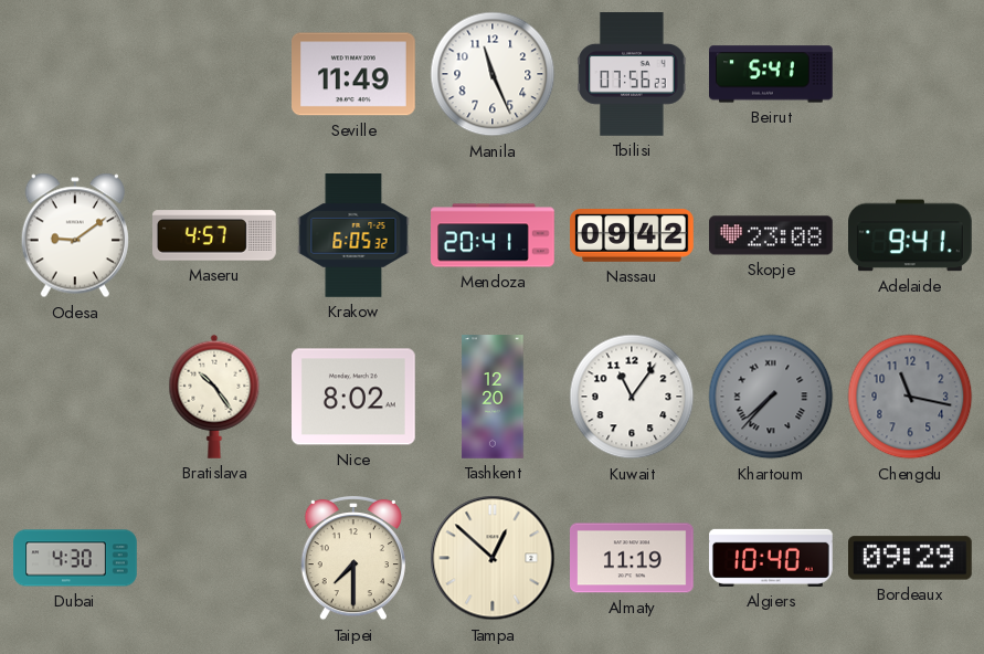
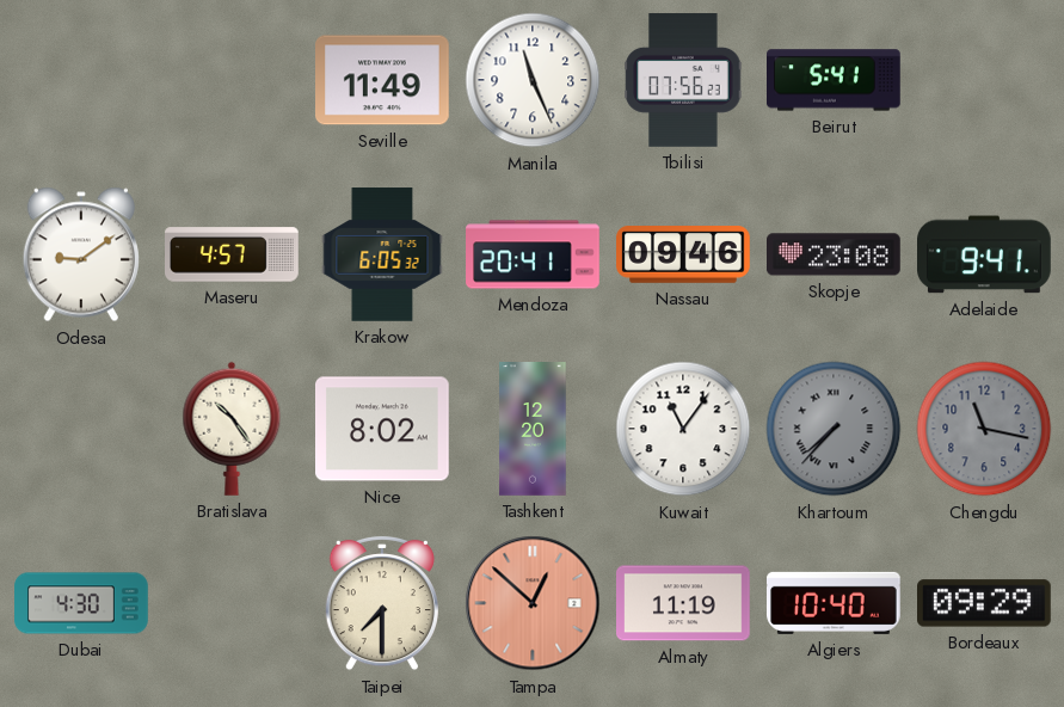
Nassau: 09:42 -> 09:46 (683, 256)
Tampa dial: cream -> salmon (533, 603)
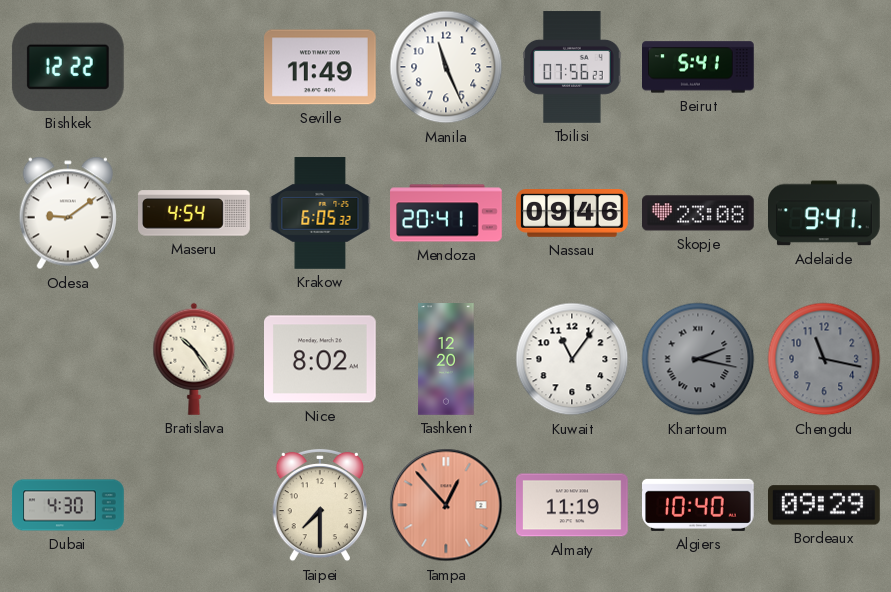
Bishkek: none -> 12:22 (68, 66)
Maseru: 4:57 -> 4:54 (194, 213)
Khartoum: 7:37 -> 2:17 (698, 359)
Tampa: 12:52 -> 12:53 (446, 505)
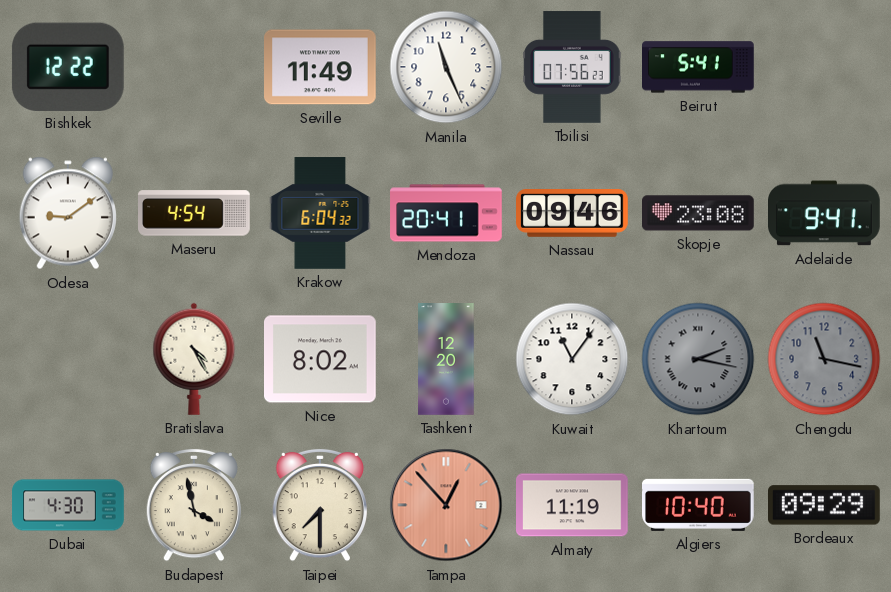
Krakow: 6:05 -> 6:04 (320, 213)
Bratislava: 10:24 -> 4:25 (194, 359)
Budapest: none -> 3:58 (194, 505)
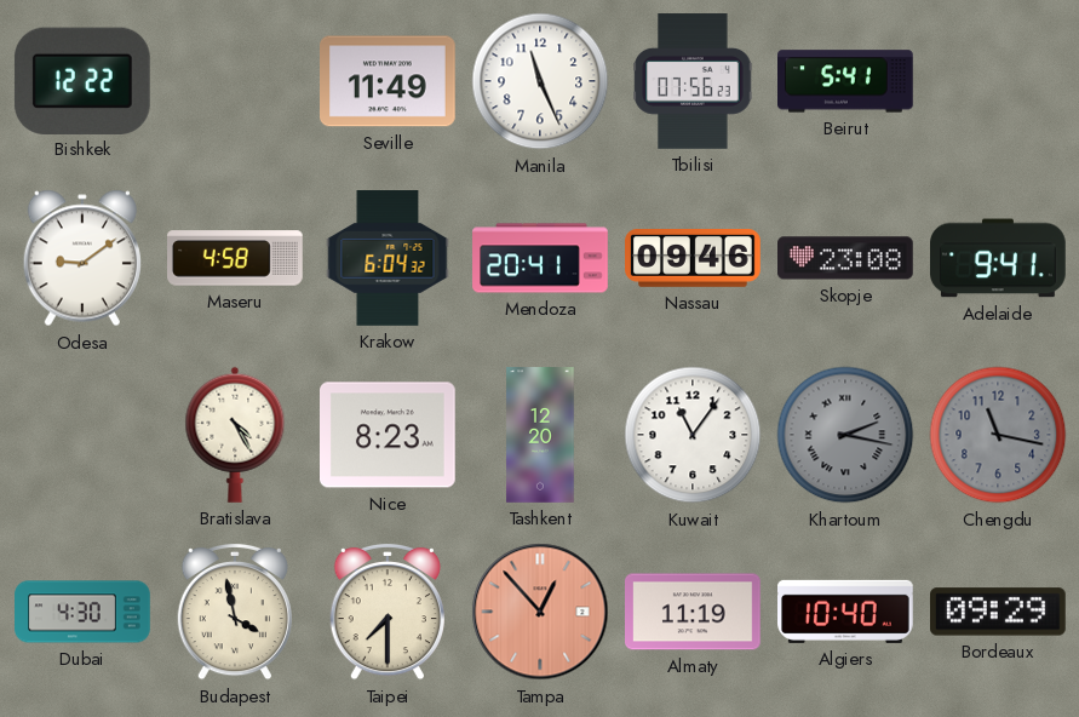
Maseru: 4:54 -> 4:58 (235, 258)
Nice: 8:02 -> 8:23 (389, 435)
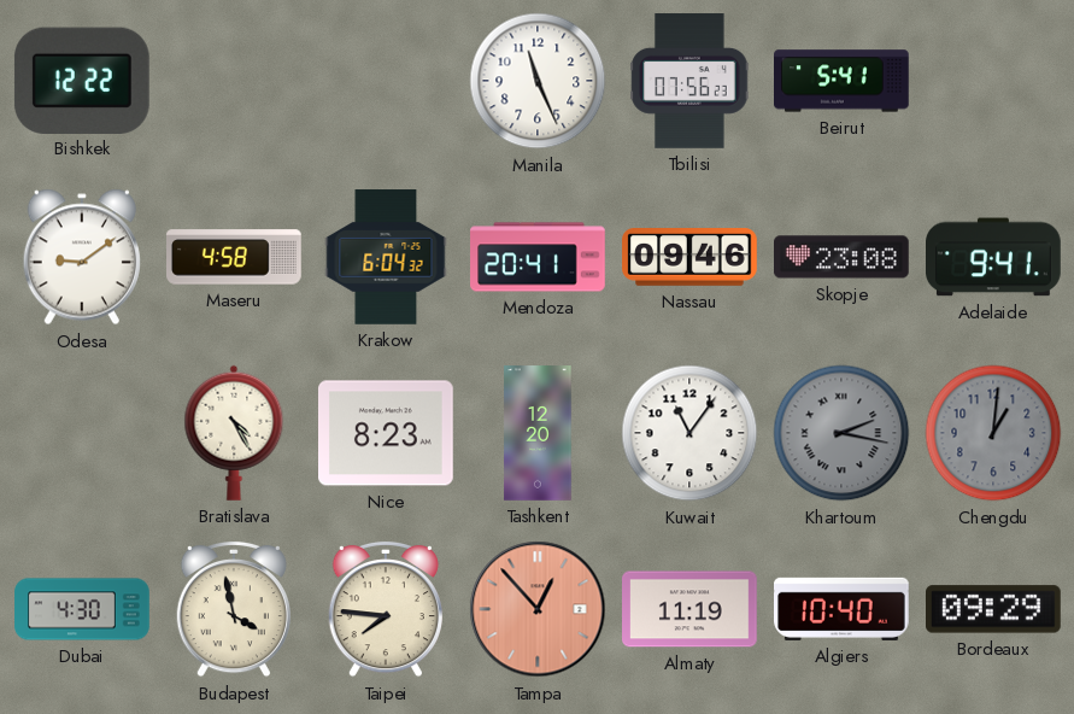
Seville: 11:49 -> none (389, 81)
Chengdu: 11:17 -> 1:01 (993, 433)
Taipei: 7:30 -> 7:46 (386, 609)
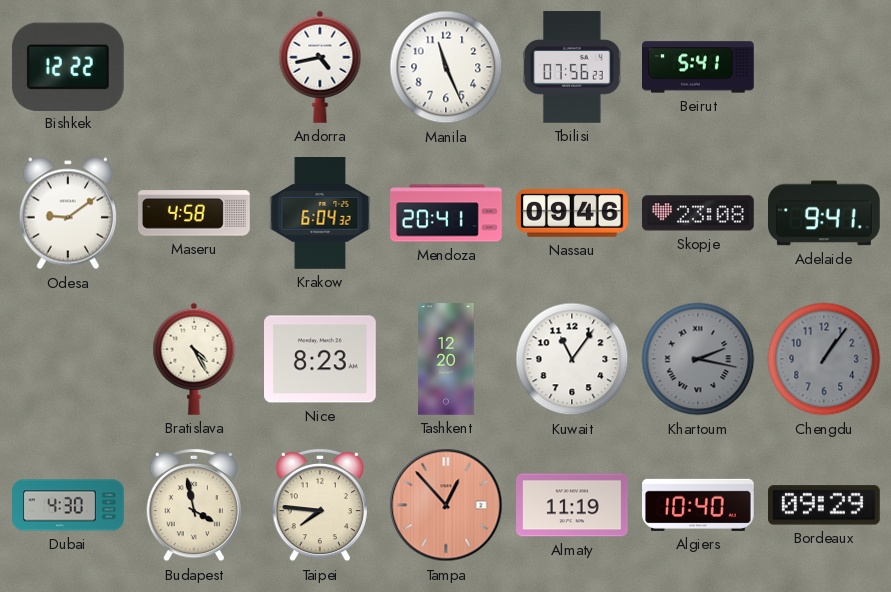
Andorra: none -> 4:43 (320, 67)
Chengdu: 1:01 -> 1:06 (824, 359)
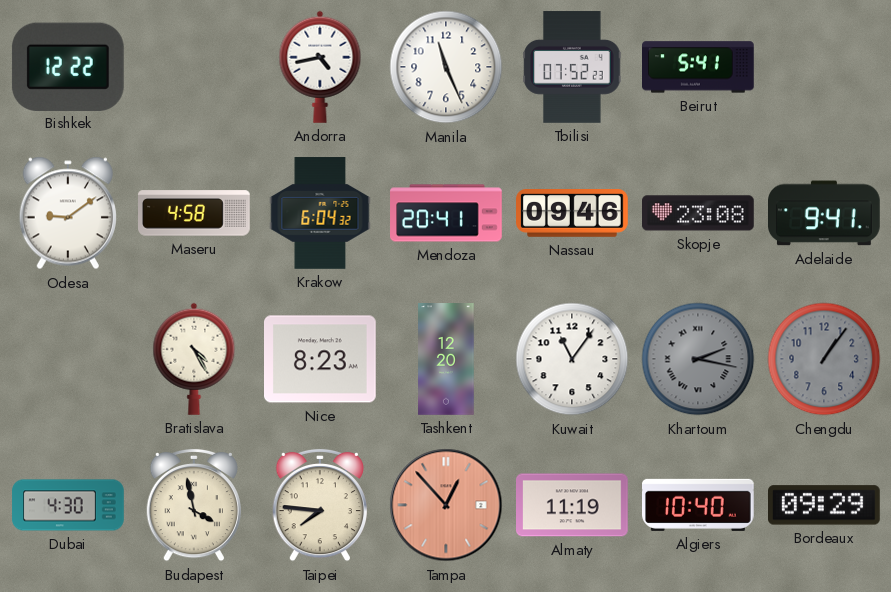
Tbilisi: 07:56 -> 07:52 (572, 67)
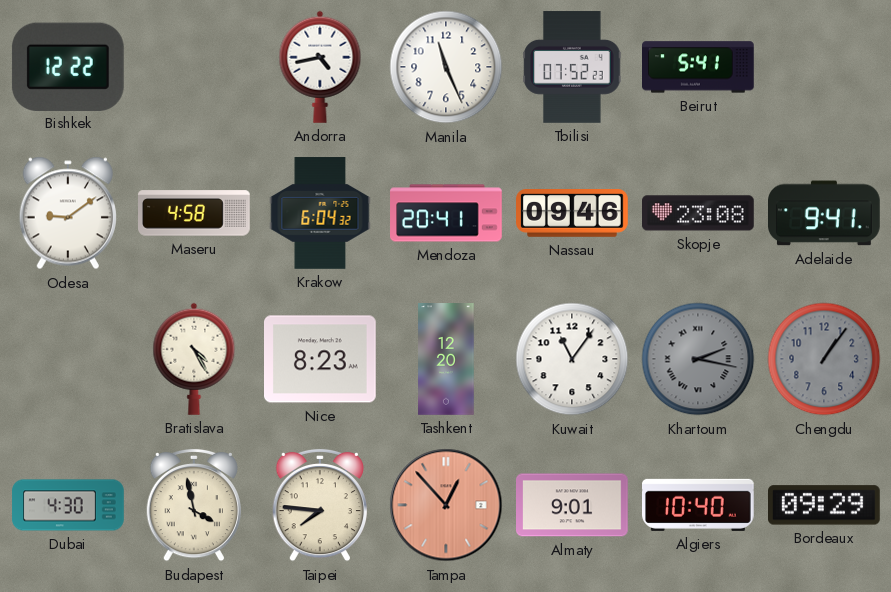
Almaty: 11:19 -> 9:01 (573, 505)
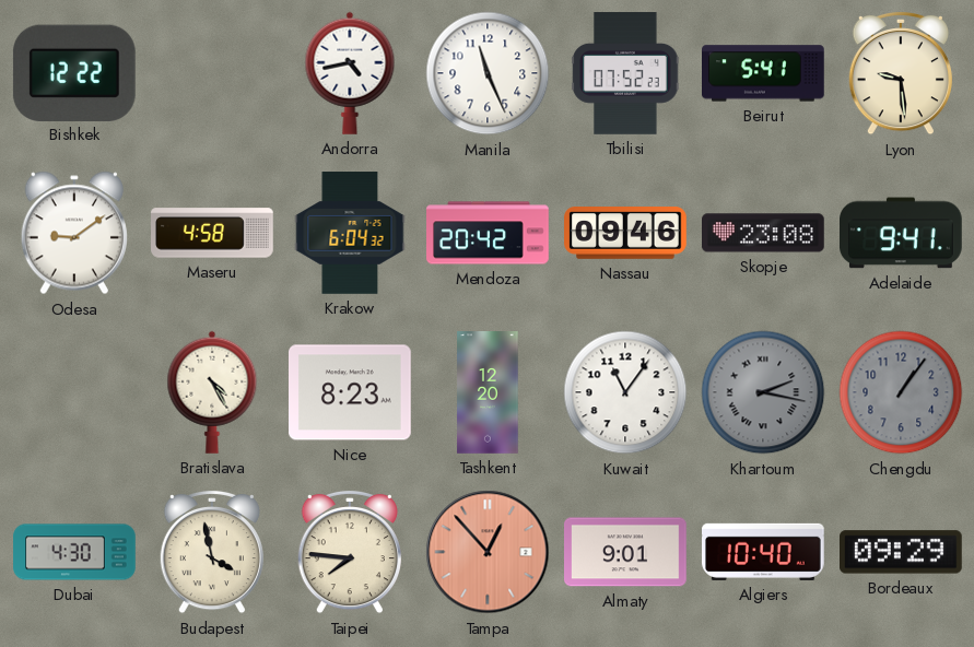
Lyon: none -> 9:29 (901, 73)
Mendoza: 20:41 -> 20:42 (488, 233)
